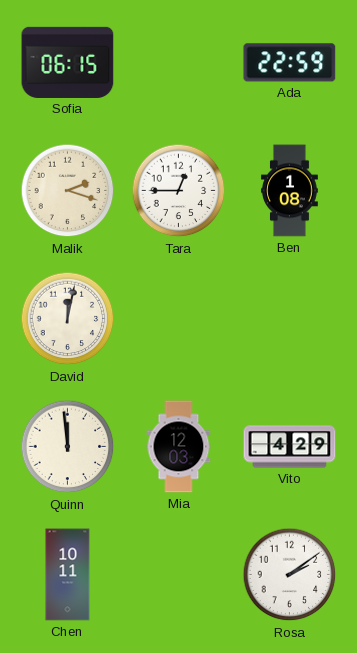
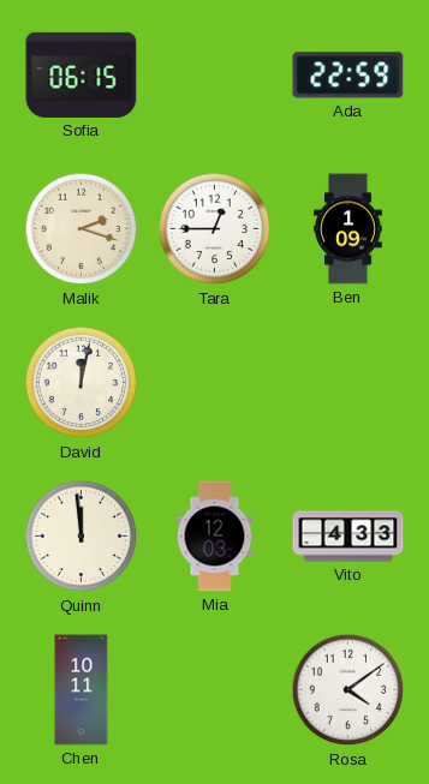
Ben: 1:08 -> 1:09 (348, 229)
Vito: 4:29 -> 4:33 (348, 537)
Rosa: 2:09 -> 4:09 (348, 690)
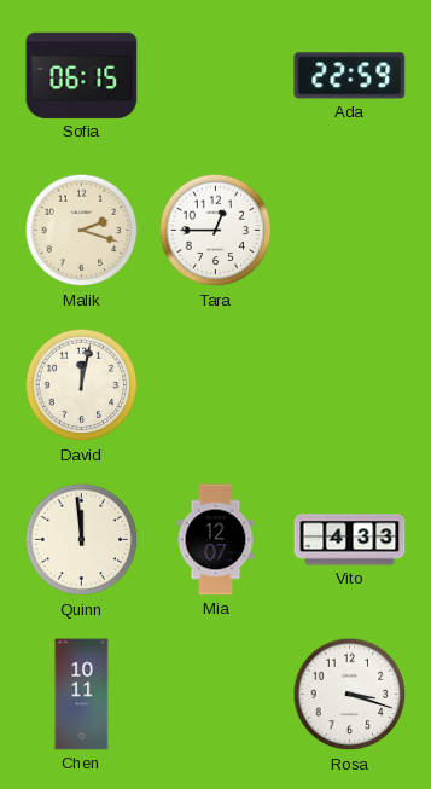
Ben: 1:09 -> none (348, 229)
Mia: 12:03 -> 12:07 (216, 540)
Rosa: 4:09 -> 3:18 (350, 695)
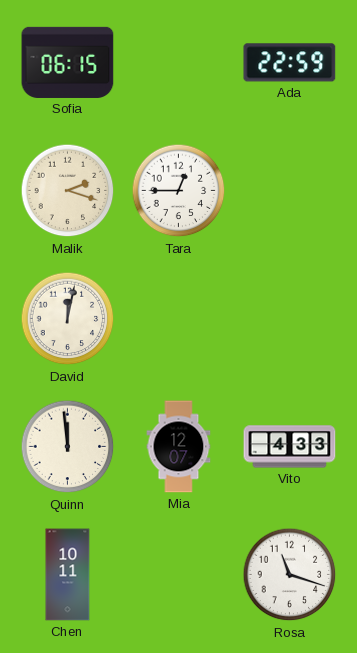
Rosa: 3:18 -> 11:18 (290, 575)
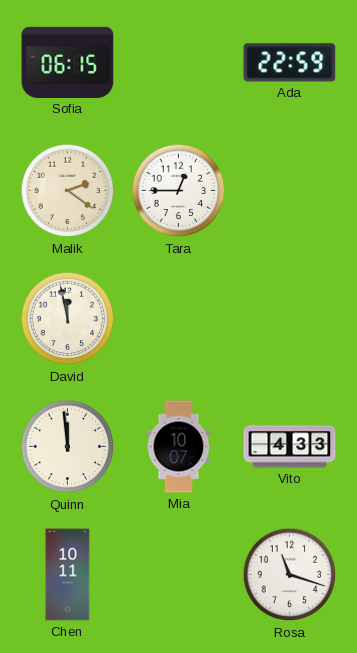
Malik: 2:18 -> 2:21 (68, 191)
David: 12:02 -> 11:58 (68, 319)
Mia: 12:07 -> 10:07 (179, 447)
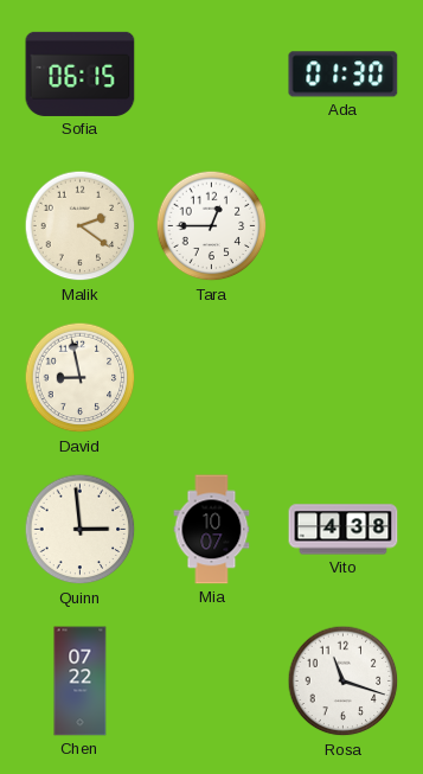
Ada: 22:59 -> 01:30 (344, 75)
David: 11:58 -> 8:58 (81, 378)
Quinn: 11:59 -> 2:59 (81, 530)
Vito: 4:33 -> 4:38 (344, 530)
Chen: 10:11 -> 07:22 (81, 682)
